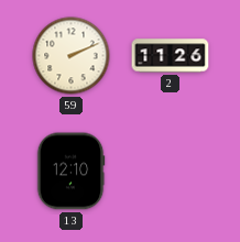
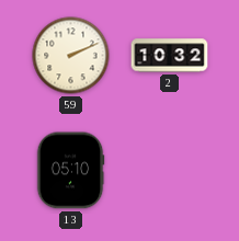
2: 11:26 -> 10:32 (170, 56)
13: 12:10 -> 05:10 (70, 171)
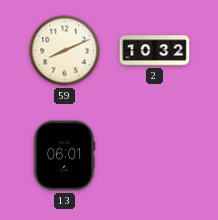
59: 2:11 -> 8:11 (65, 51)
13: 05:10 -> 06:01 (64, 156)
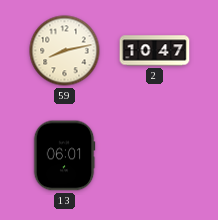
59: 8:11 -> 8:13 (65, 51)
2: 10:32 -> 10:47 (155, 51)
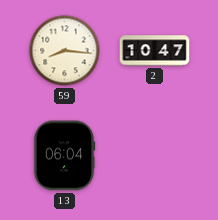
59: 8:13 -> 8:16 (65, 51)
13: 06:01 -> 06:04 (64, 156)
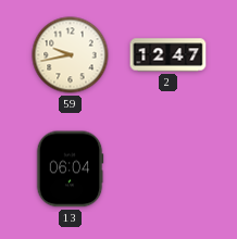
59: 8:16 -> 9:43 (71, 55)
2: 10:47 -> 12:47 (169, 55)
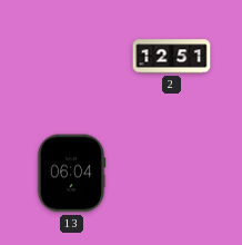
59: 9:43 -> none (71, 55)
2: 12:47 -> 12:51 (172, 57)
